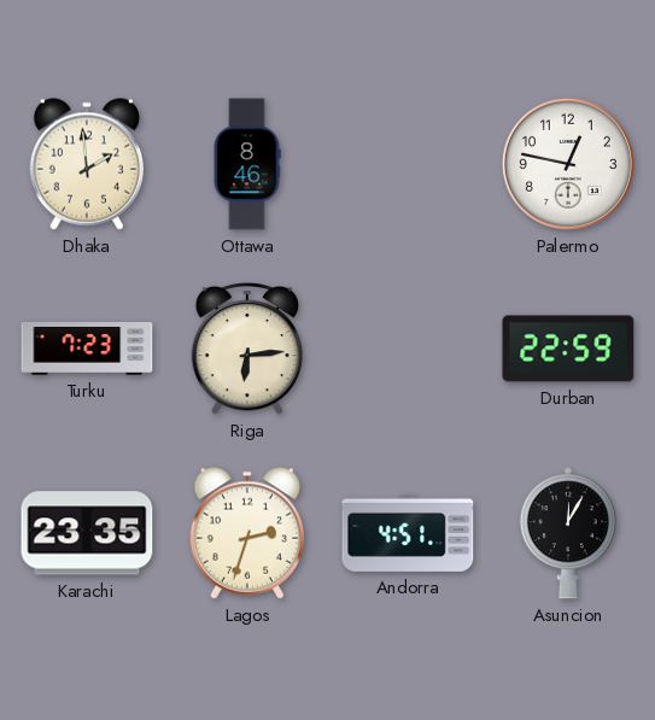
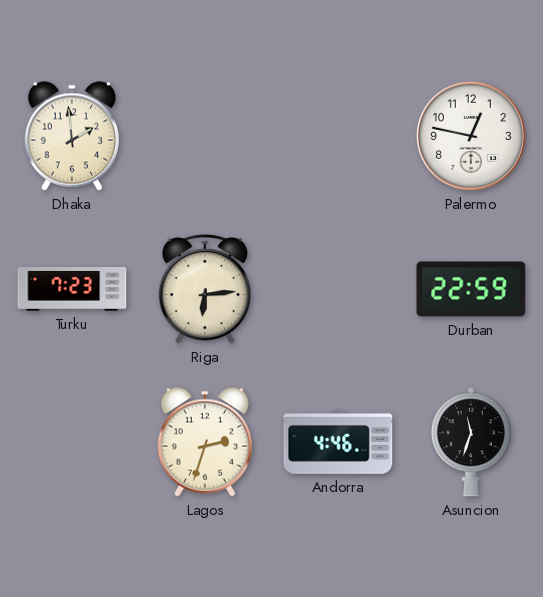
Ottawa: 8:46 -> none (247, 164)
Karachi: 23:35 -> none (87, 533)
Andorra: 4:51 -> 4:46 (338, 442)
Asuncion: 12:05 -> 11:33 (471, 442)
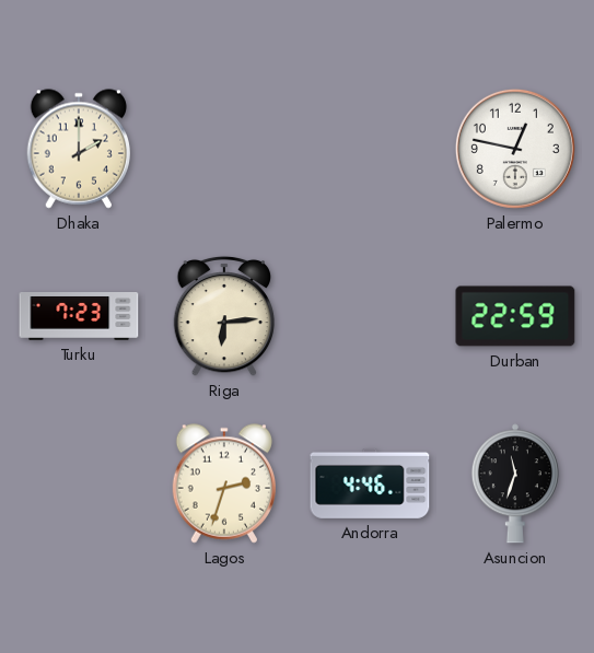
Dhaka: 1:59 -> 2:00 (78, 149)
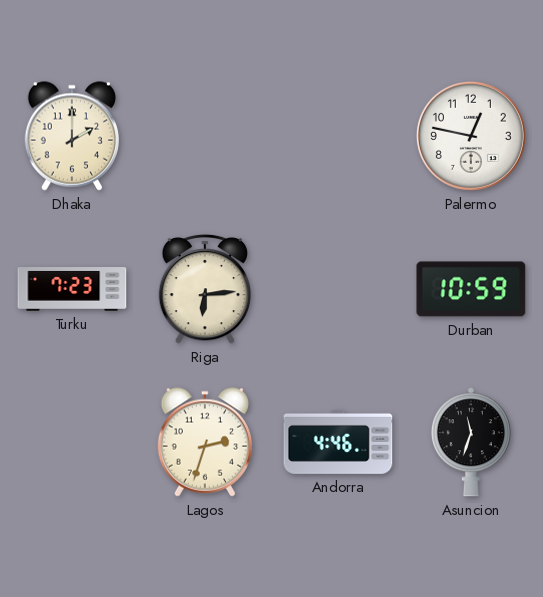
Durban: 22:59 -> 10:59 (471, 289)
